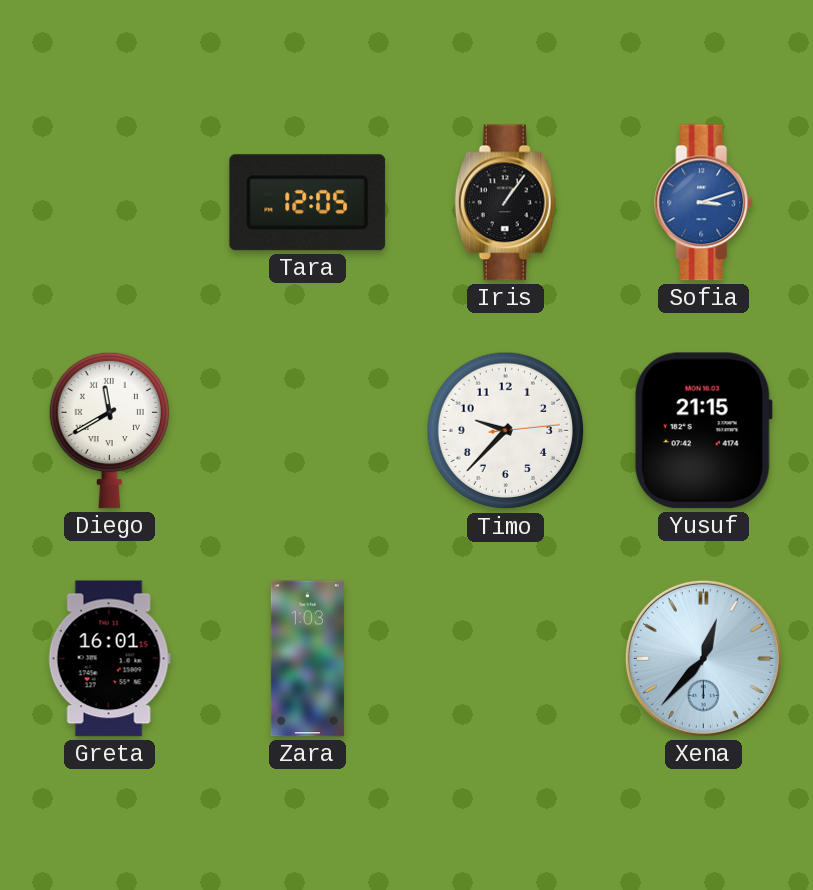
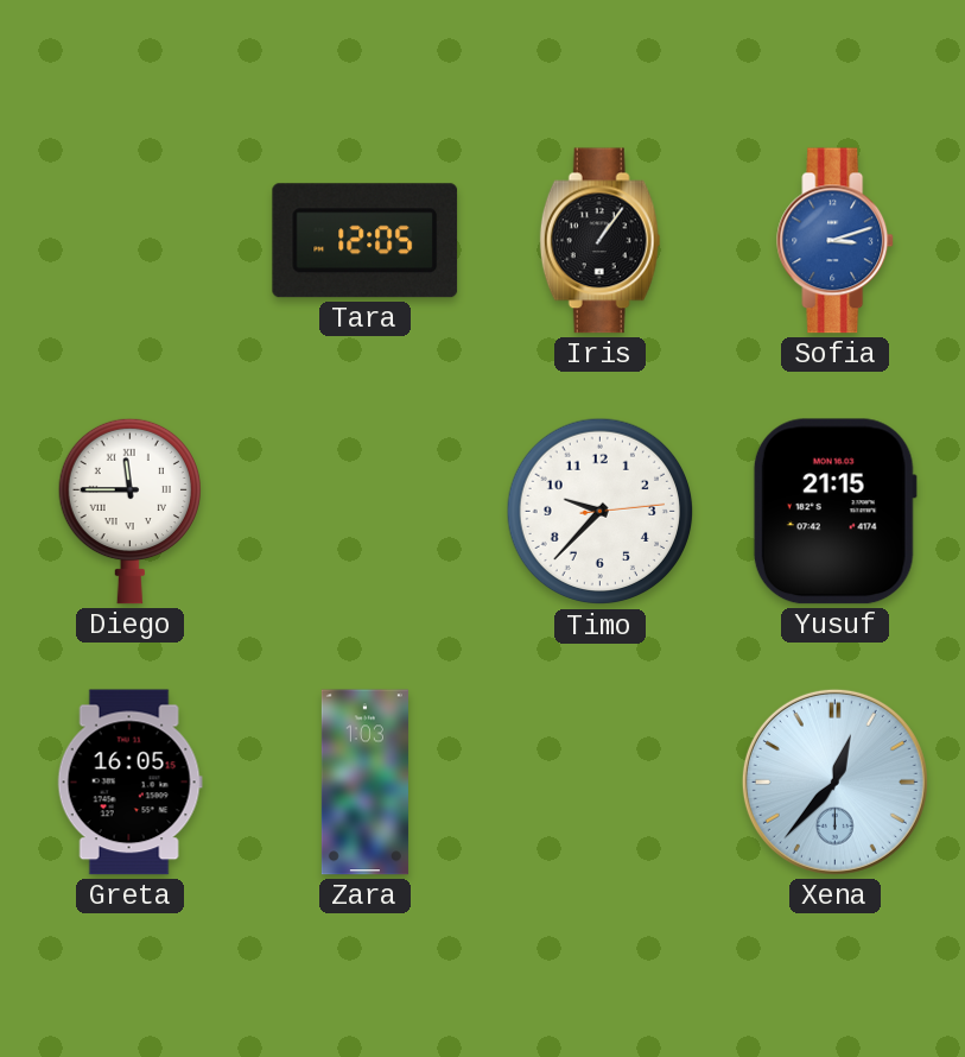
Diego: 11:40 -> 11:45 (129, 511)
Greta: 16:01 -> 16:05 (129, 783)
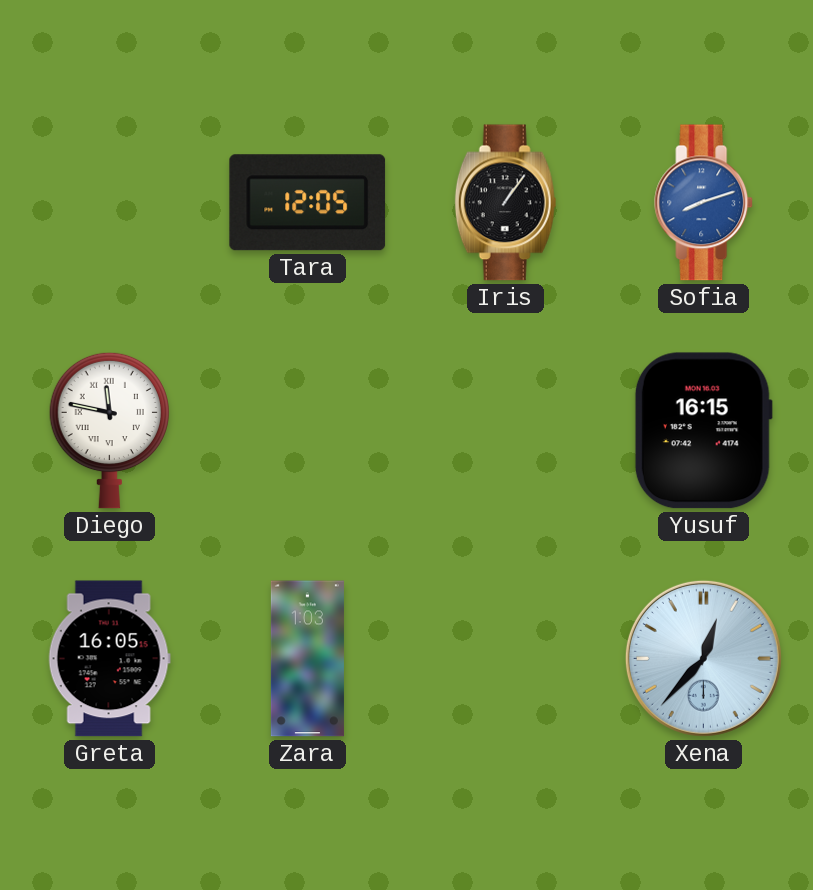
Sofia: 3:12 -> 8:12 (704, 203)
Diego: 11:45 -> 11:47 (109, 430)
Timo: 9:37 -> none (601, 512)
Yusuf: 21:15 -> 16:15 (703, 431)
